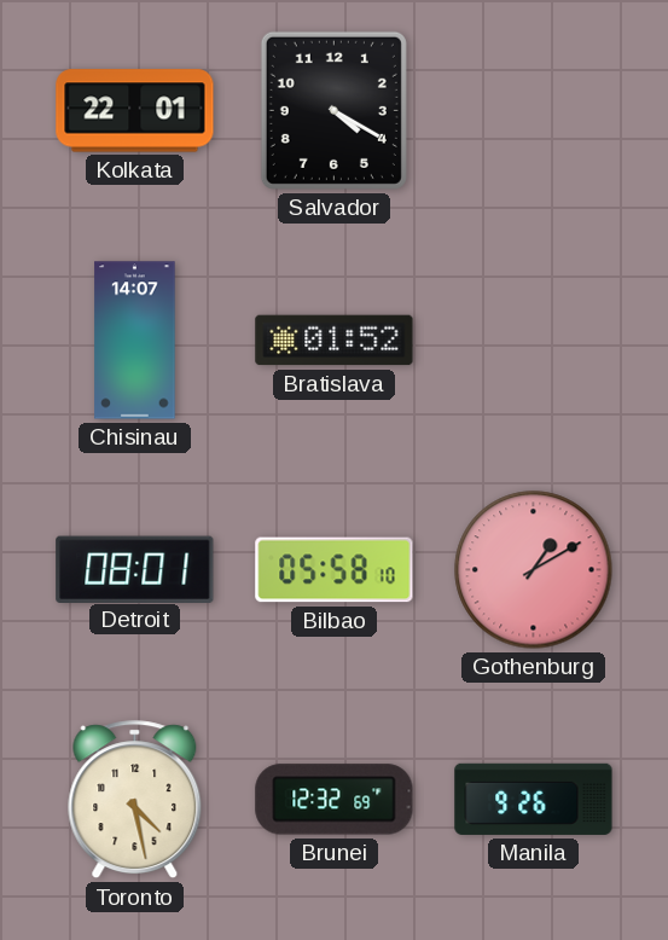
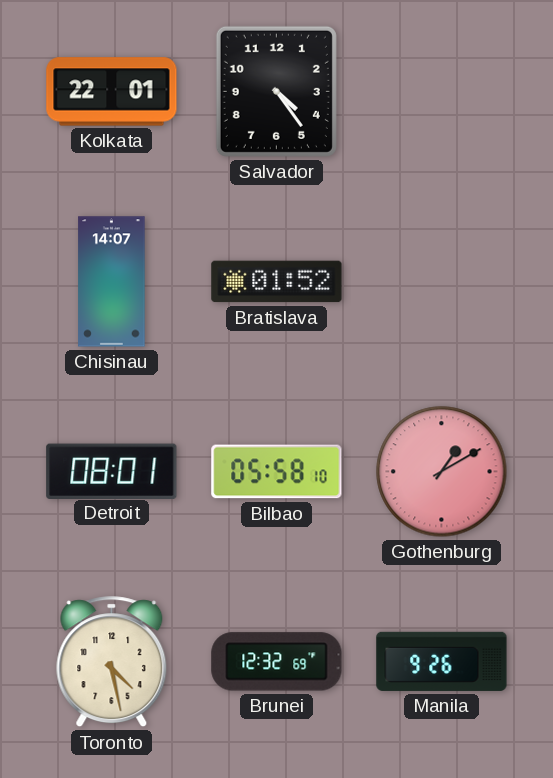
Salvador: 4:20 -> 4:24 (276, 91)
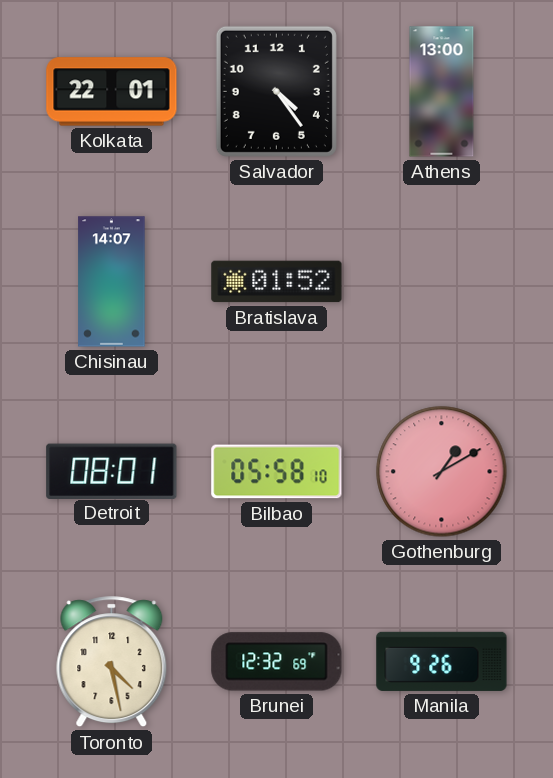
Athens: none -> 13:00 (442, 92)
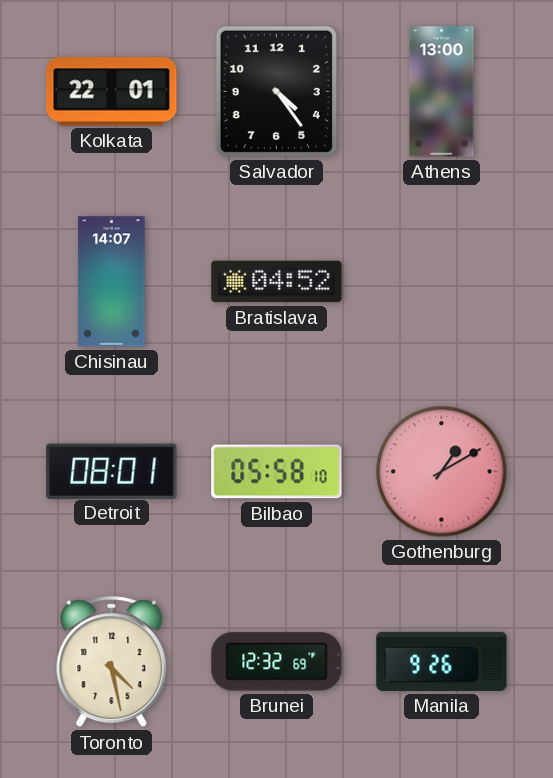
Bratislava: 01:52 -> 04:52 (277, 282)
